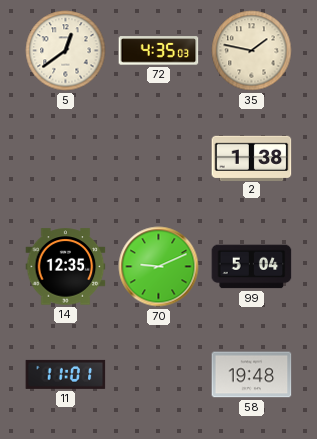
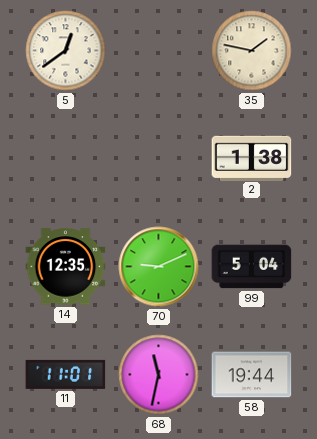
72: 4:35 -> none (159, 51)
68: none -> 11:32 (159, 375)
58: 19:48 -> 19:44 (252, 375)
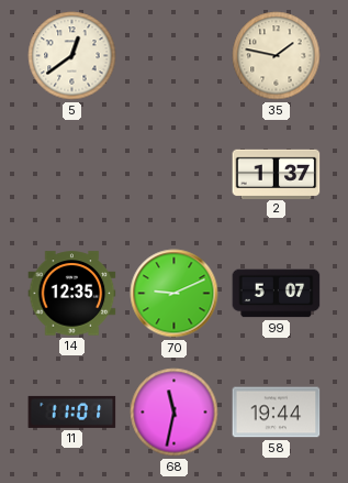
2: 1:38 -> 1:37 (277, 174)
99: 5:04 -> 5:07 (277, 294)
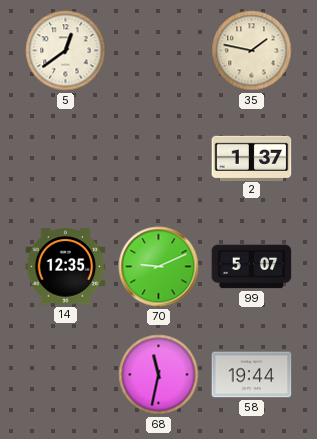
11: 11:01 -> none (72, 411)
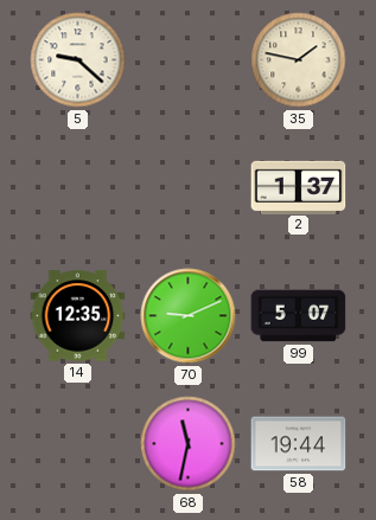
5: 12:39 -> 9:22 (78, 60)
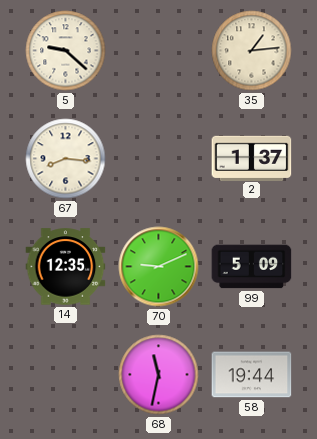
35: 1:47 -> 1:14 (252, 51)
67: none -> 8:16 (66, 159)
99: 5:07 -> 5:09 (252, 267)
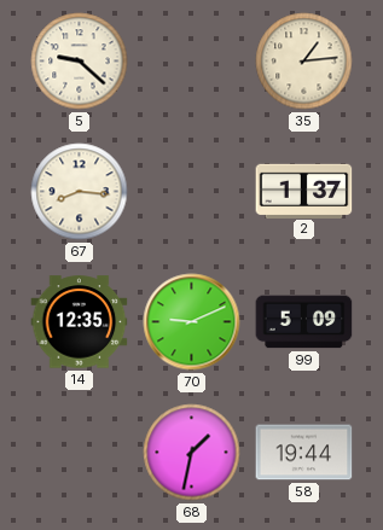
68: 11:32 -> 1:32 (192, 453)
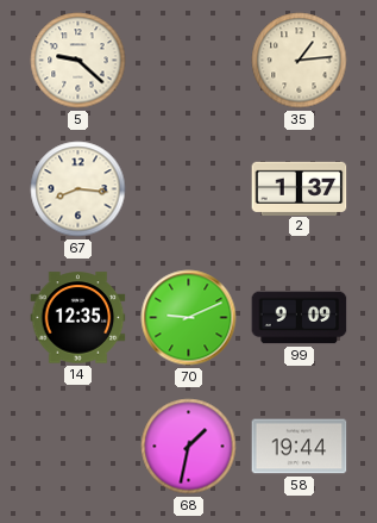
99: 5:09 -> 9:09 (300, 318)
